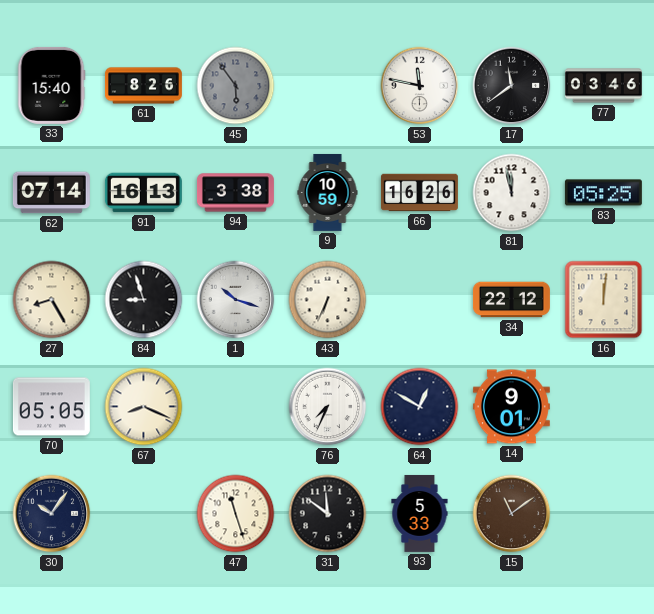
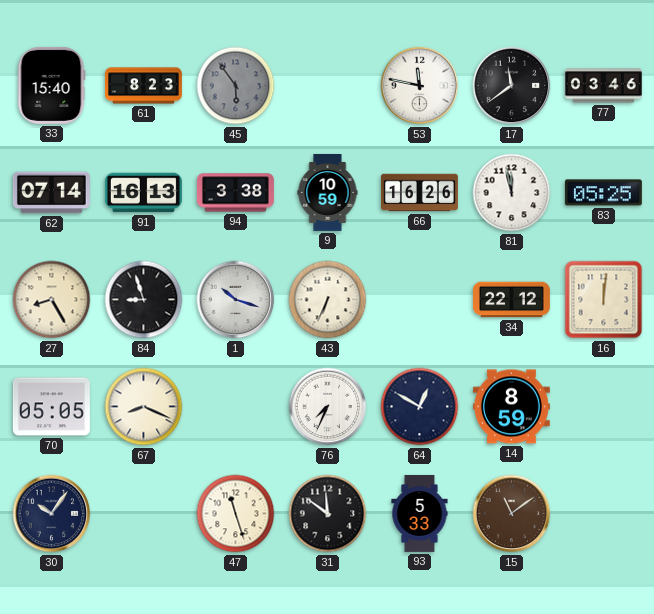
61: 8:26 -> 8:23 (144, 86)
14: 9:01 -> 8:59 (511, 407)
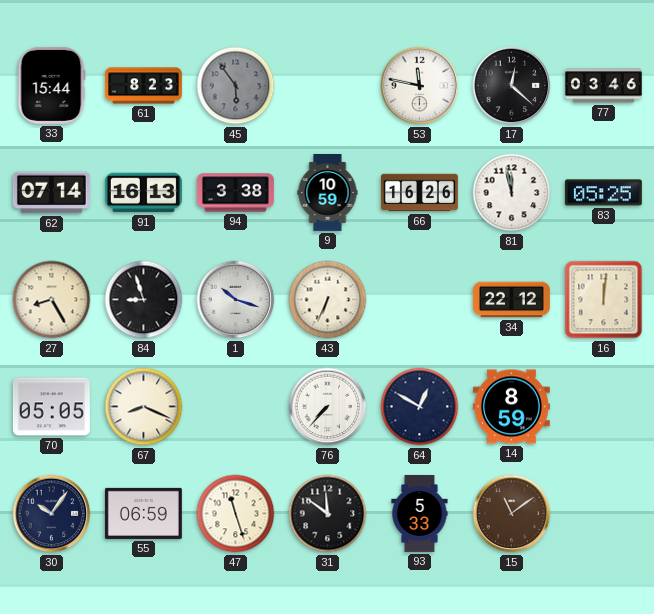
33: 15:40 -> 15:44 (51, 85)
17: 11:39 -> 12:22 (512, 86)
76: 7:34 -> 7:37 (328, 407)
55: none -> 06:59 (143, 513)
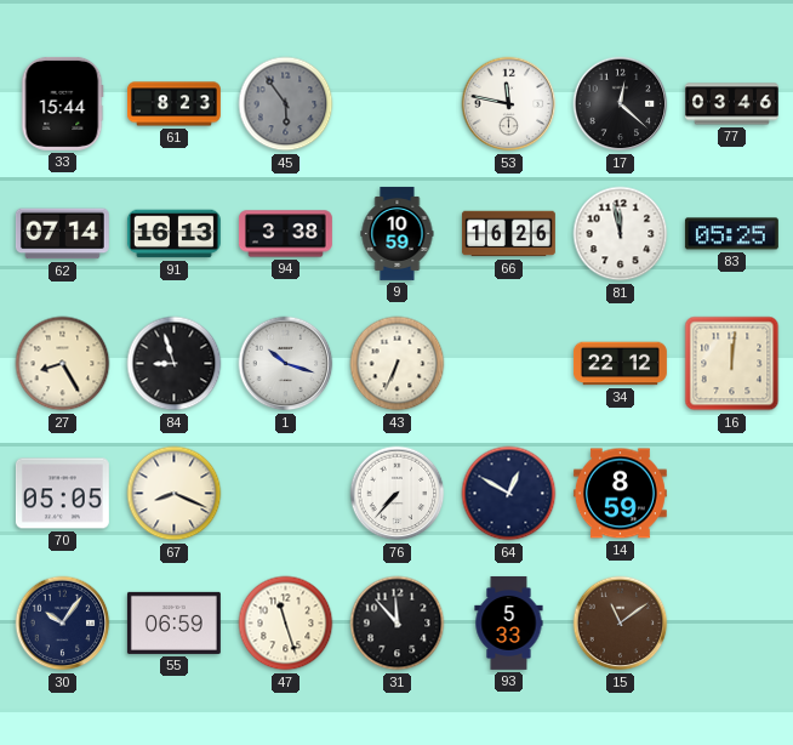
31: 11:51 -> 11:53 (398, 624)
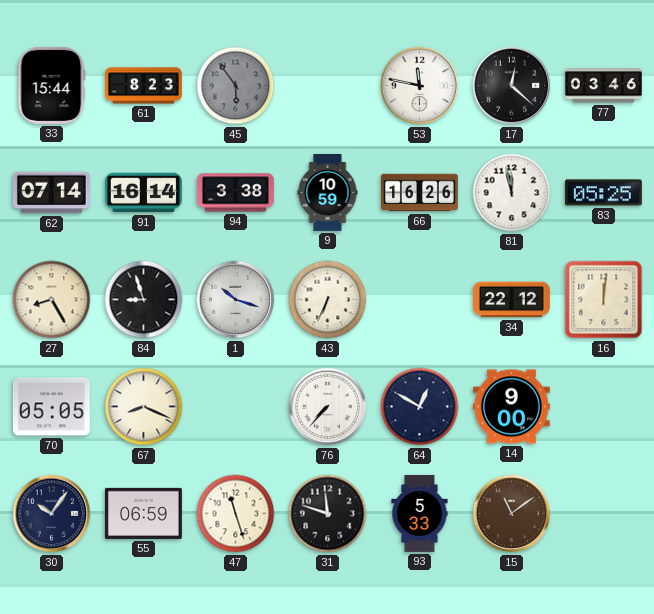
91: 16:13 -> 16:14 (143, 193)
14: 8:59 -> 9:00 (511, 407)
31: 11:53 -> 11:48 (328, 514)
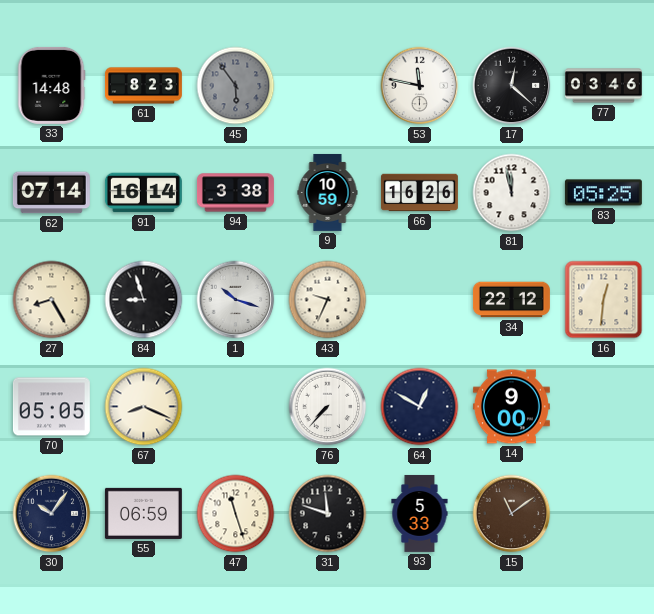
33: 15:44 -> 14:48 (51, 85)
43: 6:34 -> 9:34 (328, 300)
16: 12:01 -> 12:31 (604, 300)
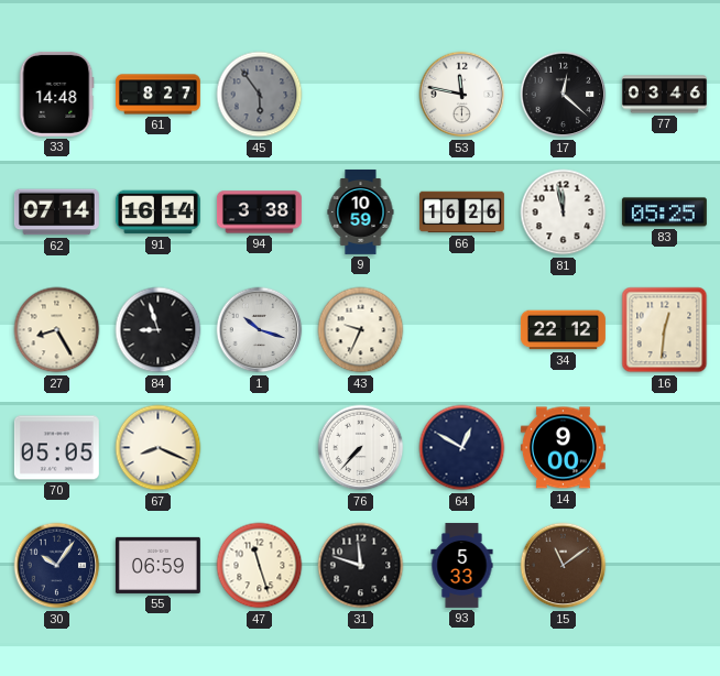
61: 8:23 -> 8:27 (159, 95)
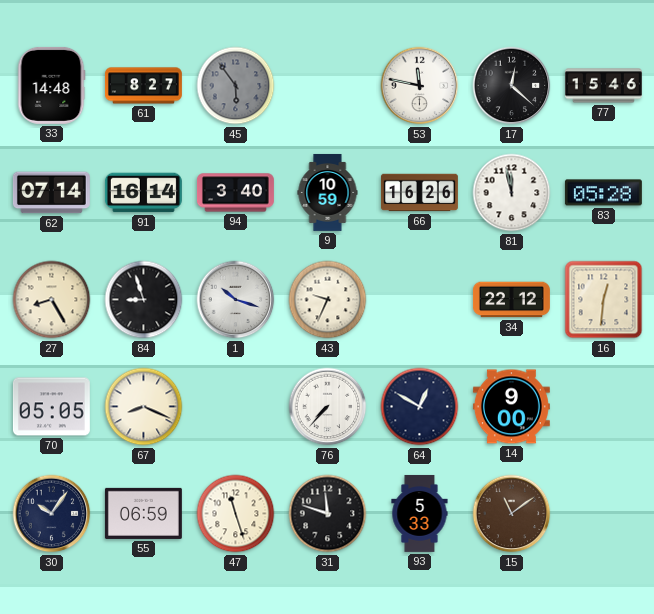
77: 03:46 -> 15:46 (603, 86)
94: 3:38 -> 3:40 (235, 193)
83: 05:25 -> 05:28 (603, 193)
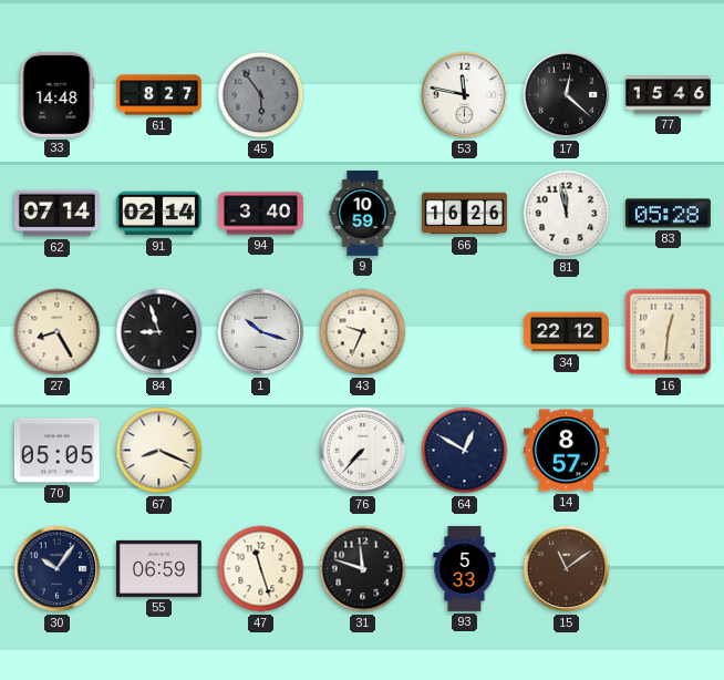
91: 16:14 -> 02:14 (158, 214)
14: 9:00 -> 8:57 (566, 451)
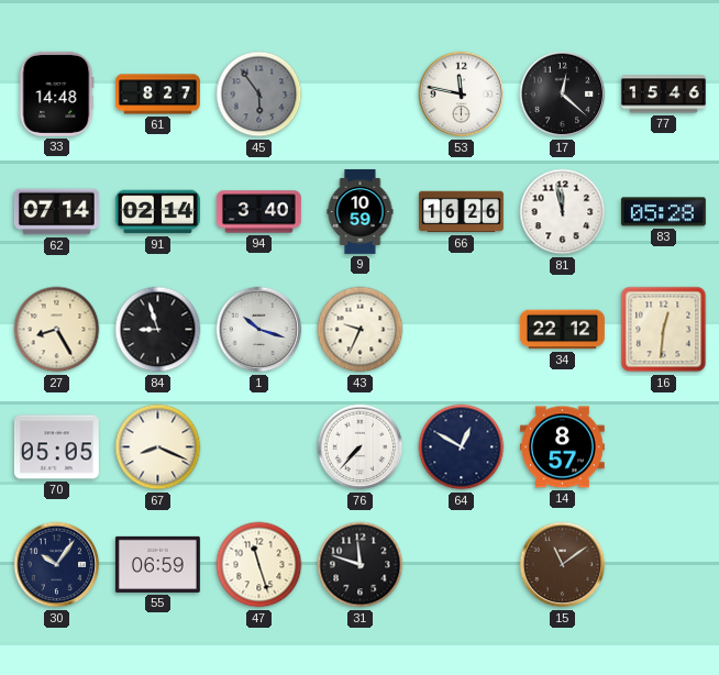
93: 5:33 -> none (465, 568)
